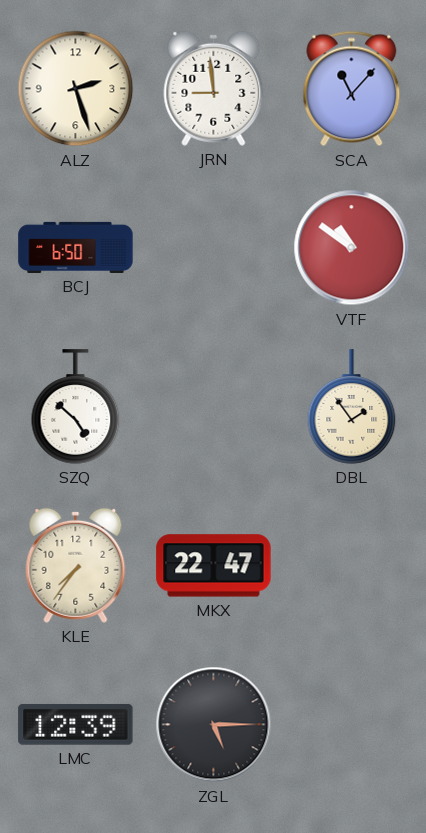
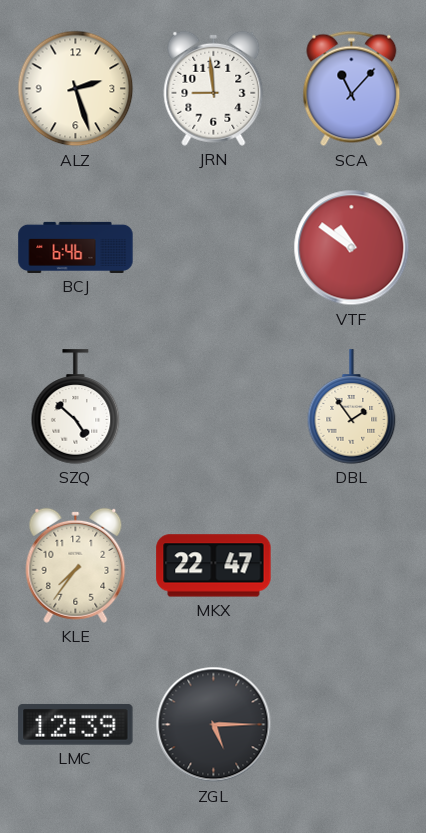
BCJ: 6:50 -> 6:46 (76, 247)
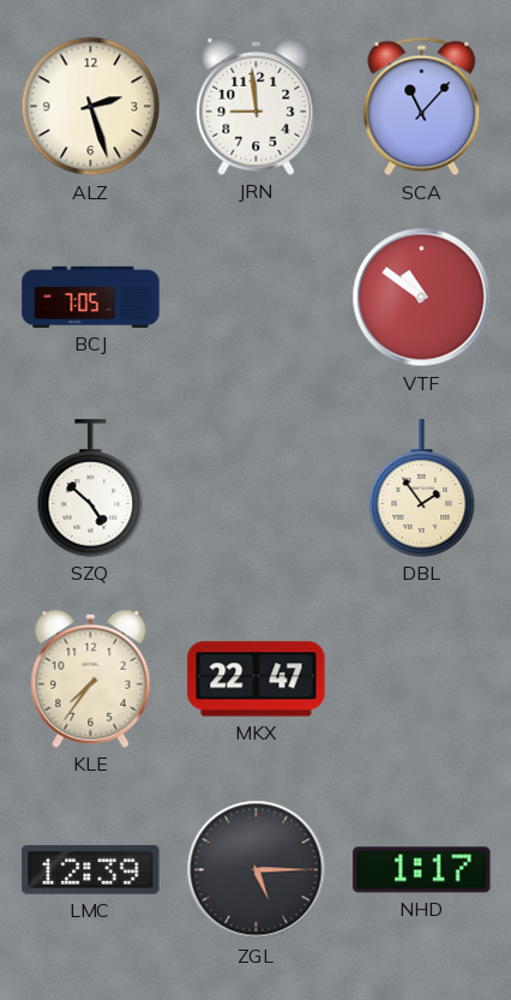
BCJ: 6:46 -> 7:05 (91, 297)
NHD: none -> 1:17 (422, 870)
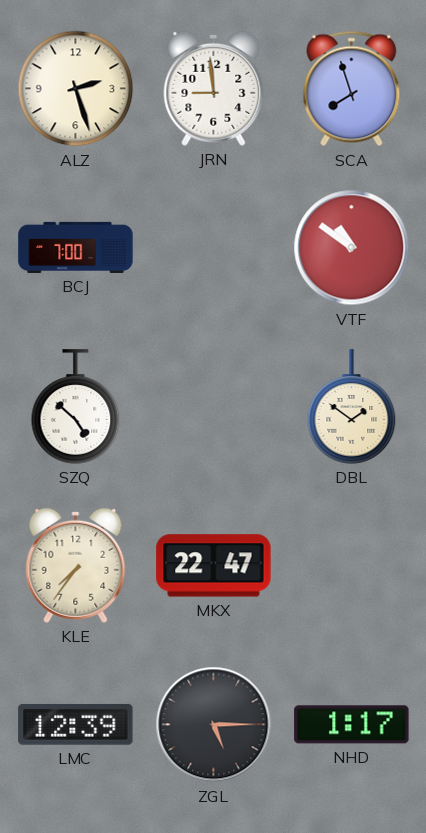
SCA: 11:07 -> 7:57 (352, 89)
BCJ: 7:05 -> 7:00 (76, 247)
DBL: 1:54 -> 1:51 (352, 407)
